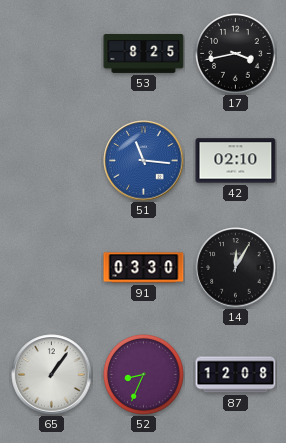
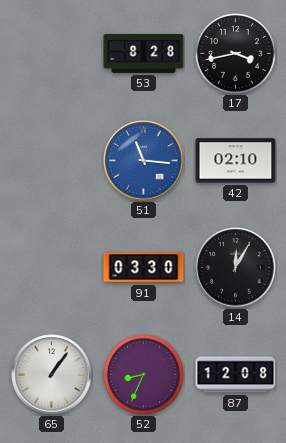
53: 8:25 -> 8:28 (144, 53)
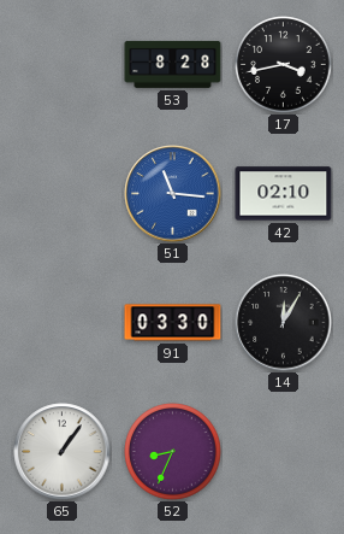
87: 12:08 -> none (236, 375)
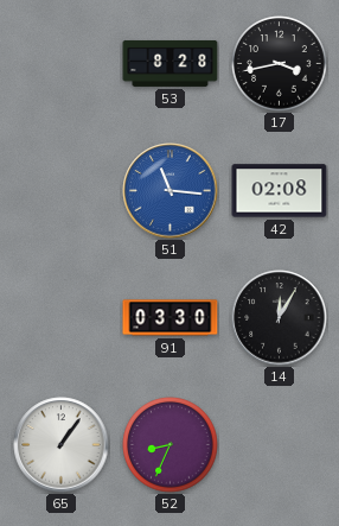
42: 02:10 -> 02:08 (280, 191)
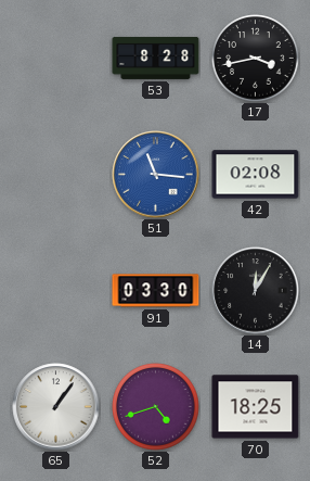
52: 8:34 -> 4:42 (156, 407)
70: none -> 18:25 (256, 407)
